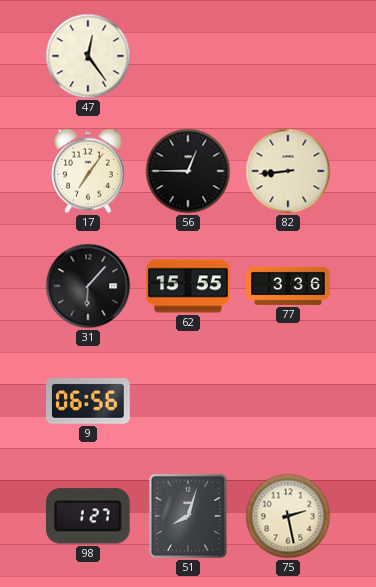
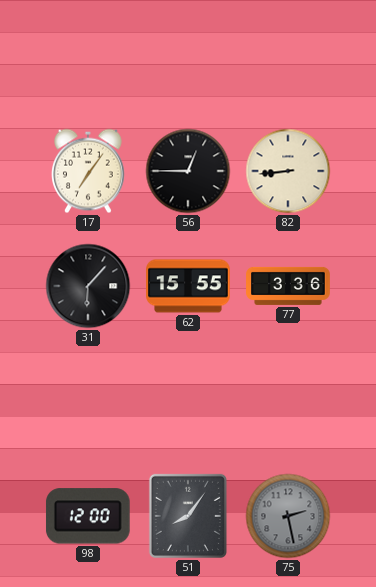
47: 12:24 -> none (88, 56)
9: 06:56 -> none (88, 401)
98: 1:27 -> 12:00 (88, 516)
51: 8:03 -> 8:06 (188, 516)
75 dial: cream -> grey (288, 516)
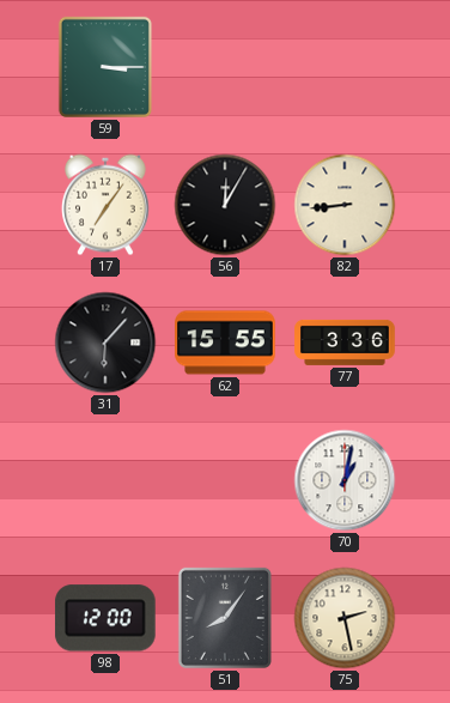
59: none -> 3:15 (105, 67)
56: 12:45 -> 12:05 (225, 205)
70: none -> 1:02 (345, 480)
75 dial: grey -> cream (345, 618)
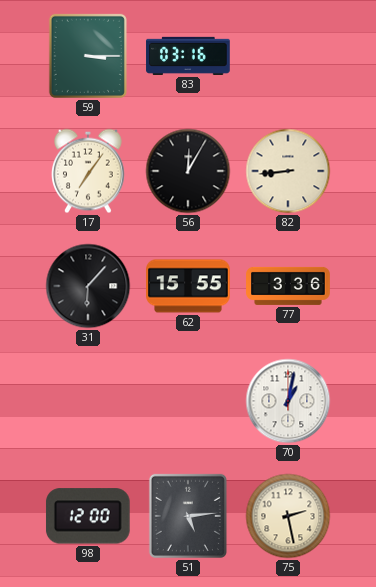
83: none -> 03:16 (188, 56)
51: 8:06 -> 5:14 (188, 516)
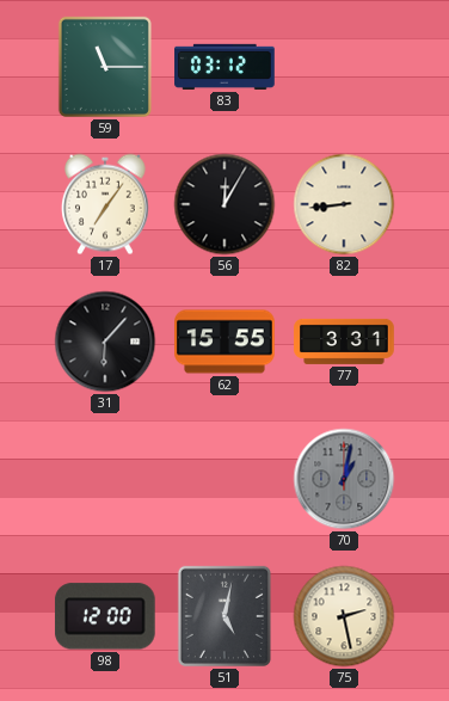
59: 3:15 -> 11:15 (105, 67)
83: 03:16 -> 03:12 (224, 67)
77: 3:36 -> 3:31 (344, 342)
70 dial: white -> grey (344, 479)
51: 5:14 -> 5:02 (224, 616)
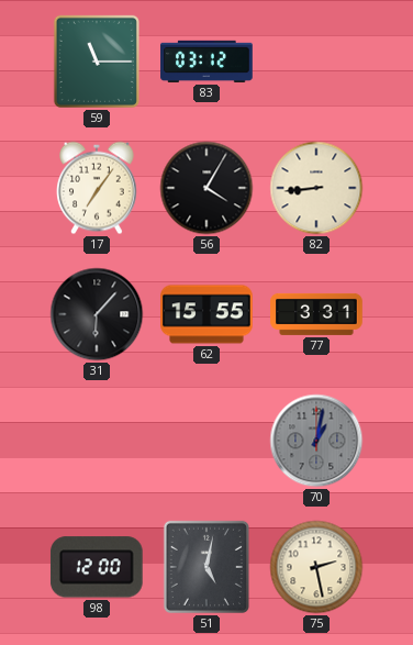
56: 12:05 -> 4:05 (206, 188)
